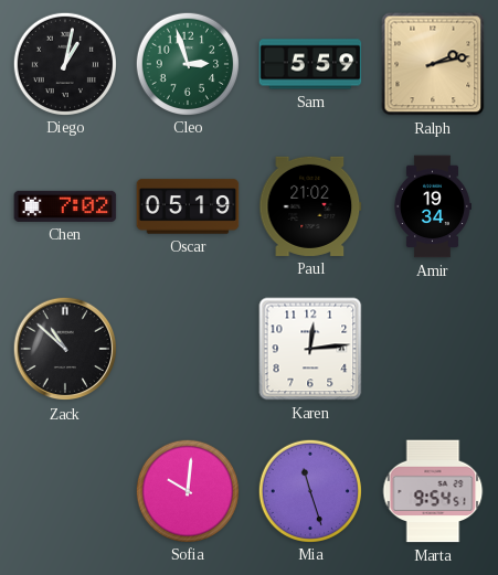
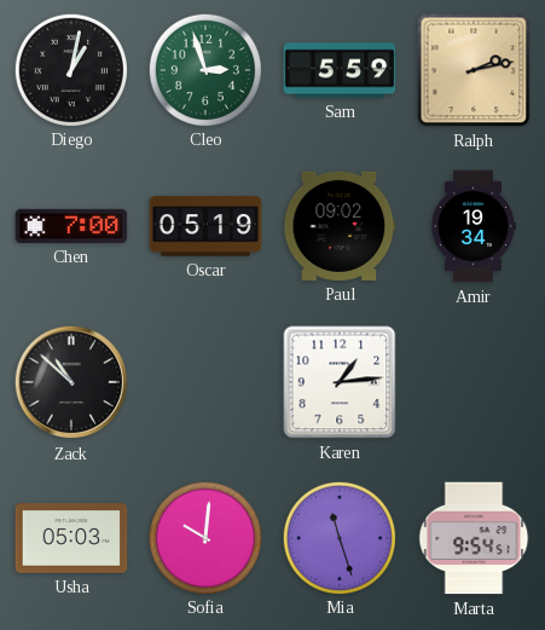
Chen: 7:02 -> 7:00 (71, 226)
Paul: 21:02 -> 09:02 (340, 226)
Karen: 12:14 -> 1:14 (340, 382)
Usha: none -> 05:03 (71, 538)
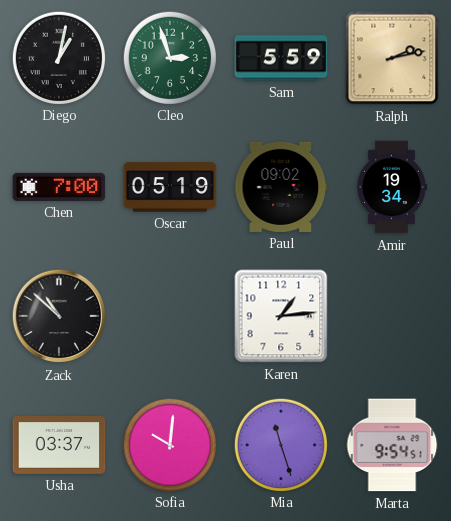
Usha: 05:03 -> 03:37 (59, 445)
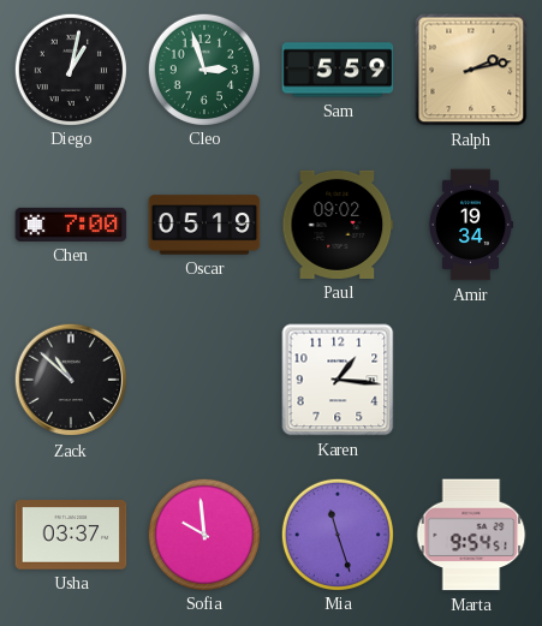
Karen: 1:14 -> 1:16 (338, 380)
Sofia: 10:01 -> 9:59 (203, 533)
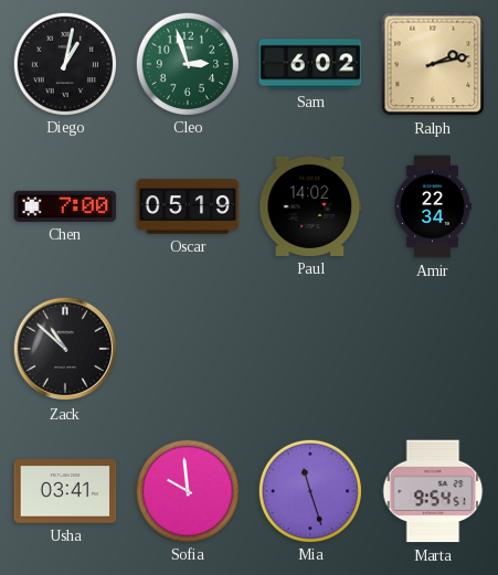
Sam: 5:59 -> 6:02 (310, 64)
Paul: 09:02 -> 14:02 (310, 206)
Amir: 19:34 -> 22:34 (432, 206)
Karen: 1:16 -> none (338, 380)
Usha: 03:37 -> 03:41 (65, 491)
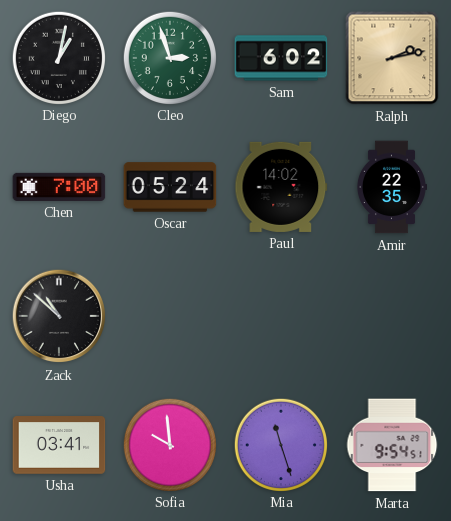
Oscar: 05:19 -> 05:24 (170, 187)
Amir: 22:34 -> 22:35 (391, 187)
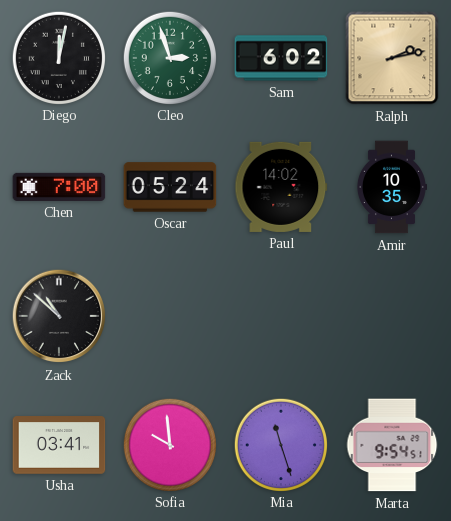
Diego: 1:02 -> 12:02 (58, 57)
Amir: 22:35 -> 10:35 (391, 187)
